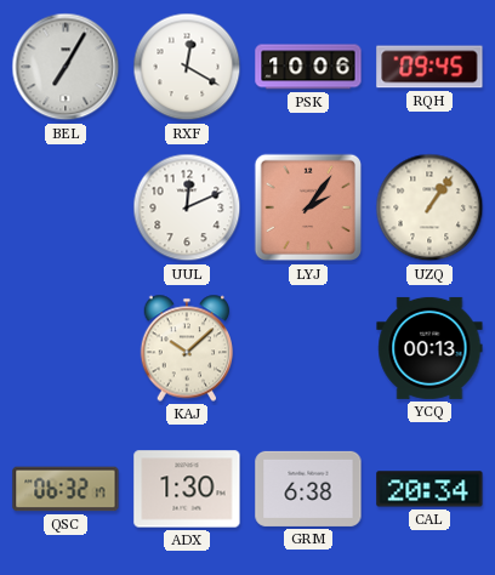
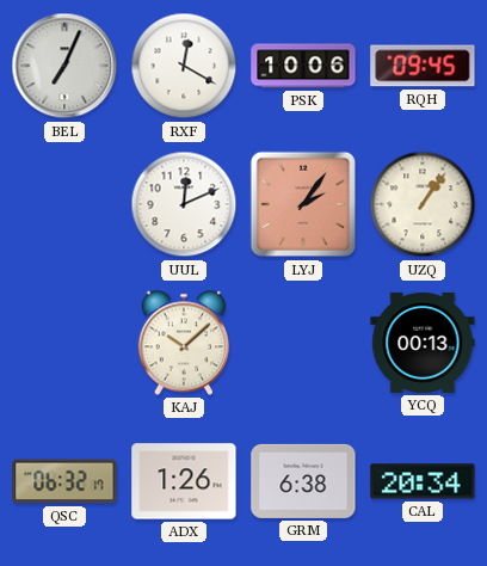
BEL: 7:05 -> 7:04 (64, 66)
ADX: 1:30 -> 1:26 (184, 481)
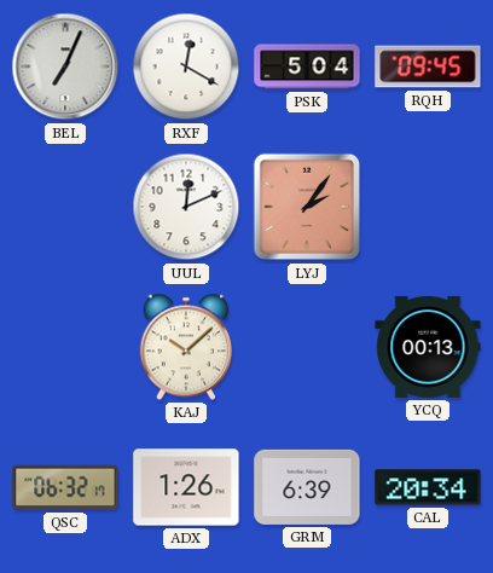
PSK: 10:06 -> 5:04 (307, 66)
UZQ: 1:06 -> none (423, 204)
GRM: 6:38 -> 6:39 (307, 487)
